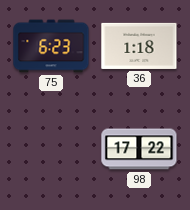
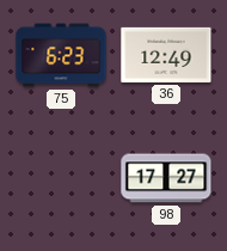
36: 1:18 -> 12:49 (166, 55)
98: 17:22 -> 17:27 (166, 178)
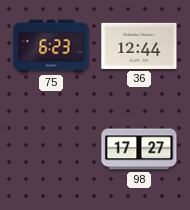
36: 12:49 -> 12:44 (139, 46)
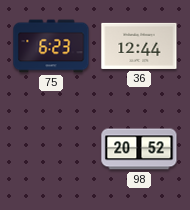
98: 17:27 -> 20:52 (139, 149)
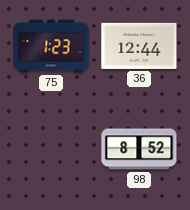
75: 6:23 -> 1:23 (51, 46)
98: 20:52 -> 8:52 (139, 149)
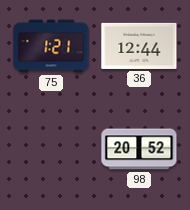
75: 1:23 -> 1:21 (51, 46)
98: 8:52 -> 20:52 (139, 149)
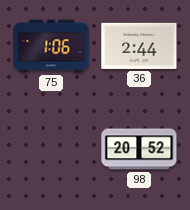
75: 1:21 -> 1:06 (51, 46)
36: 12:44 -> 2:44 (139, 46)
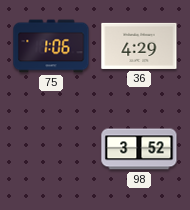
36: 2:44 -> 4:29 (139, 46)
98: 20:52 -> 3:52 (139, 149)
